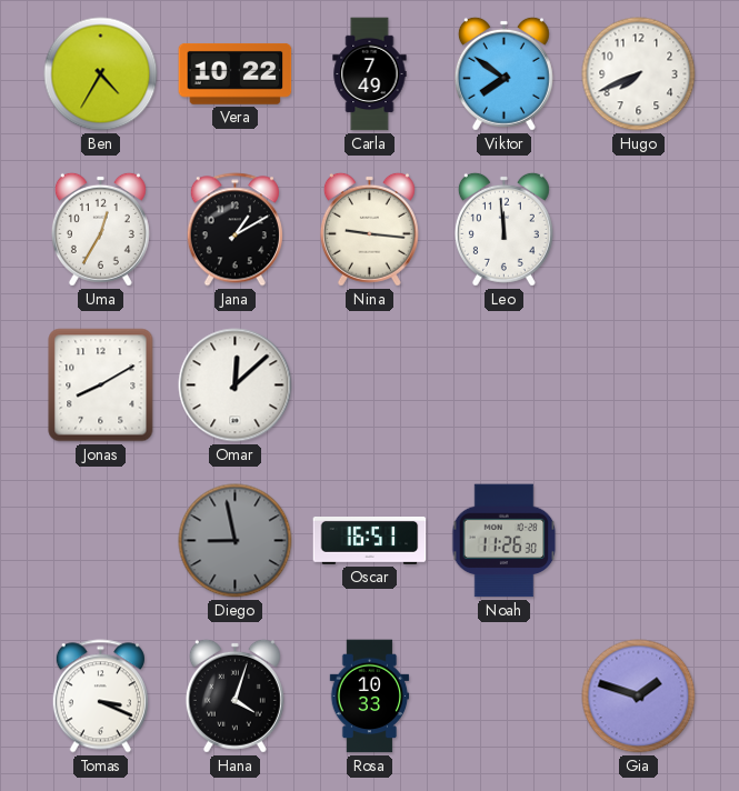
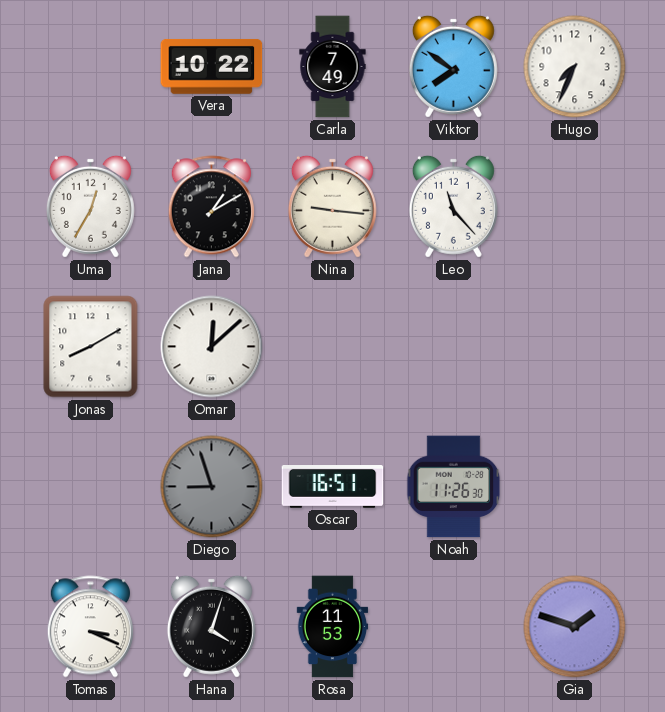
Ben: 4:35 -> none (101, 74)
Hugo: 7:41 -> 7:34 (575, 67)
Leo: 11:59 -> 11:23 (453, 206)
Diego: 8:58 -> 8:57 (212, 487)
Rosa: 10:33 -> 11:53 (333, 627)
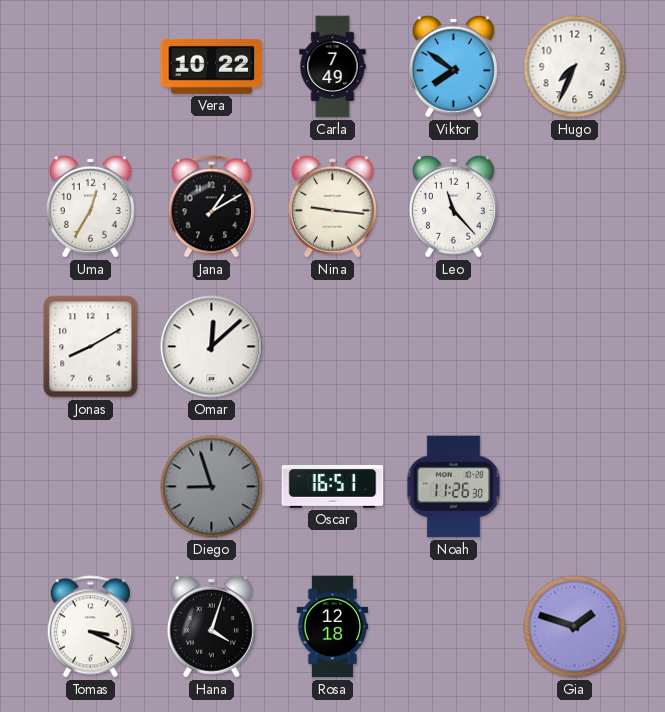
Rosa: 11:53 -> 12:18 (333, 627)
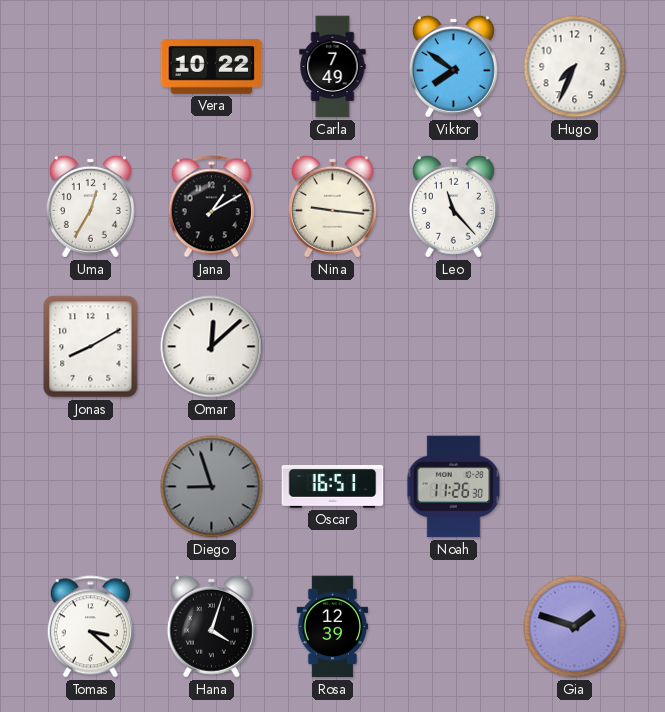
Tomas: 3:19 -> 3:22 (90, 627)
Rosa: 12:18 -> 12:39 (333, 627)
